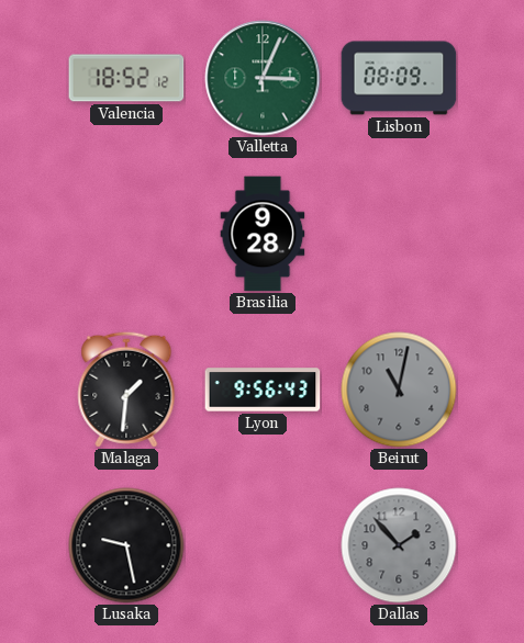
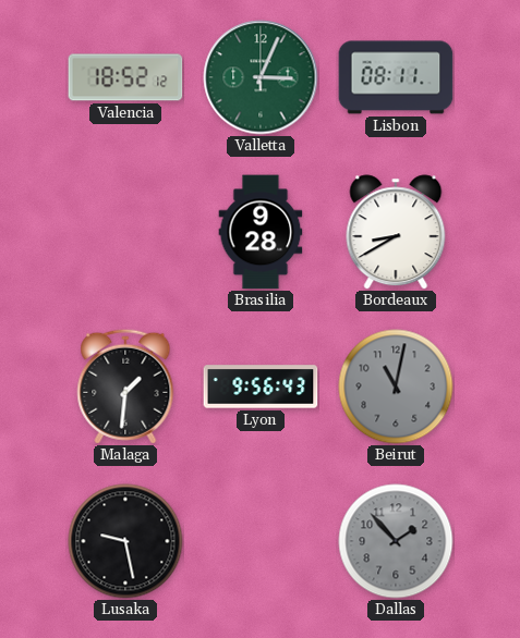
Lisbon: 08:09 -> 08:11 (396, 77)
Bordeaux: none -> 8:40 (396, 232)
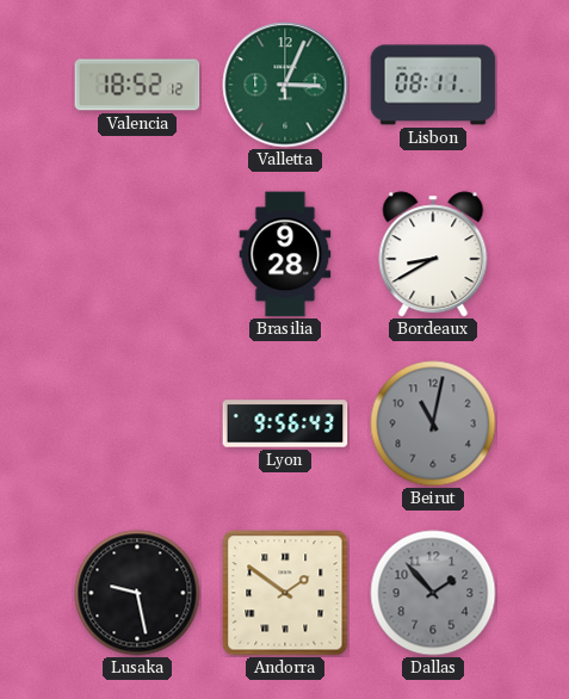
Malaga: 1:31 -> none (125, 387)
Andorra: none -> 1:51 (285, 593)
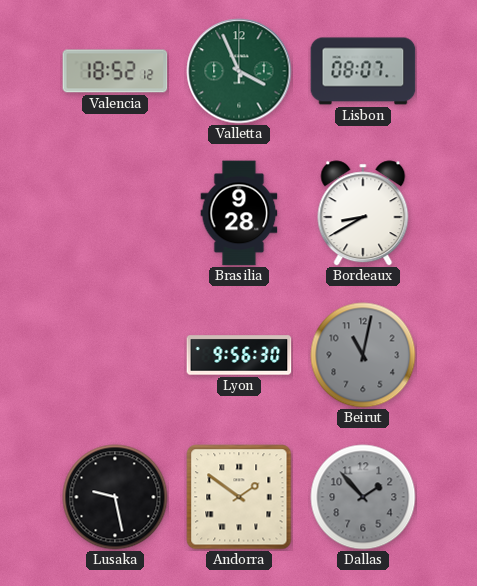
Valletta: 3:04 -> 3:56 (239, 71)
Lisbon: 08:11 -> 08:07 (363, 71)
Lyon: 9:56:43 -> 9:56:30 (239, 355)
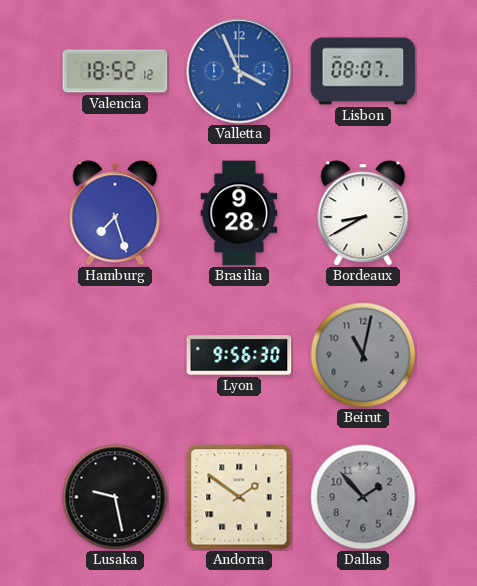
Valletta dial: green -> blue (239, 71)
Hamburg: none -> 7:27 (115, 213)
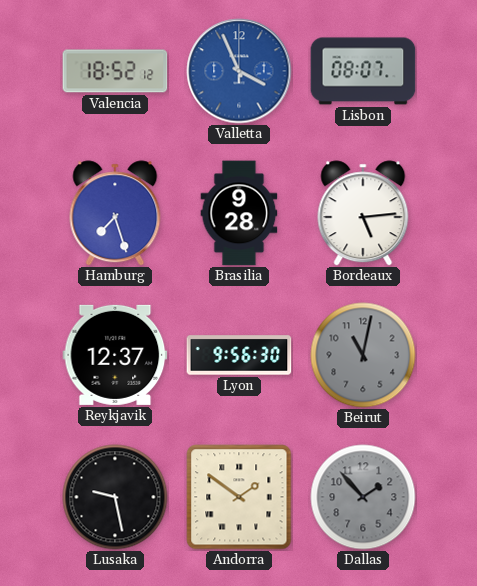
Bordeaux: 8:40 -> 5:14 (363, 213)
Reykjavik: none -> 12:37 (115, 355)
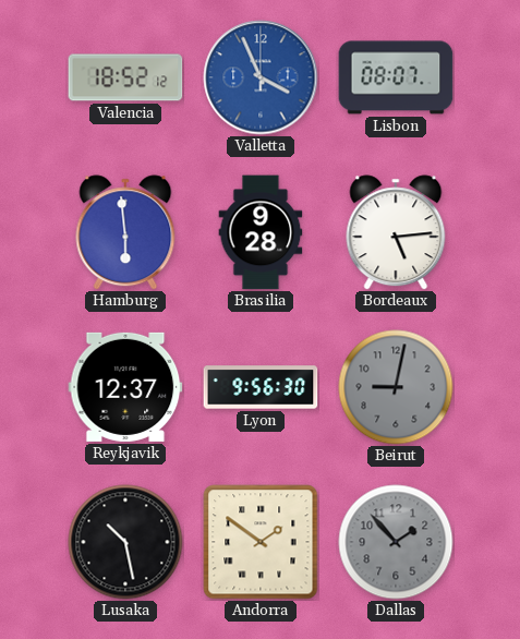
Hamburg: 7:27 -> 5:59 (125, 232)
Beirut: 11:02 -> 9:02 (396, 387)
Lusaka: 9:28 -> 10:28 (125, 542)
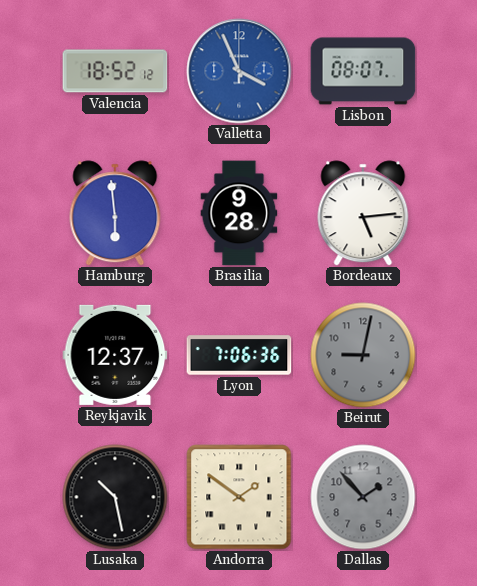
Lyon: 9:56 -> 7:06 (239, 355)
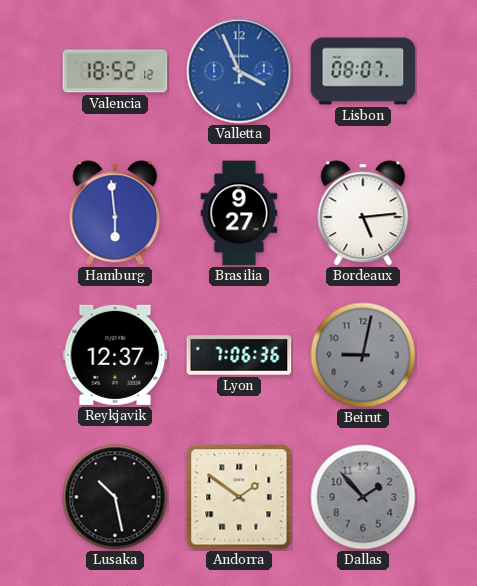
Brasilia: 9:28 -> 9:27 (239, 213)
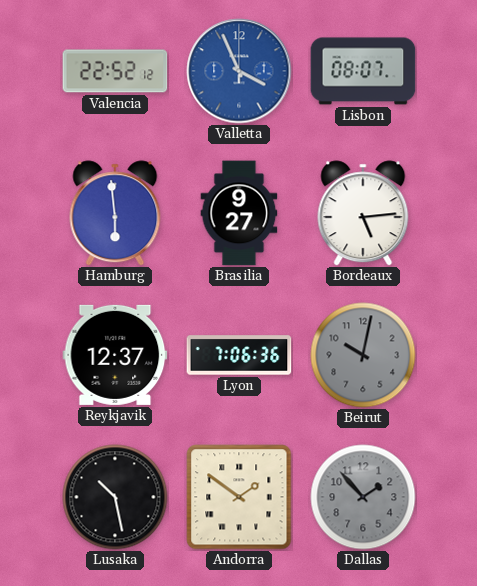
Valencia: 18:52 -> 22:52 (115, 71)
Beirut: 9:02 -> 10:02 (363, 355)
